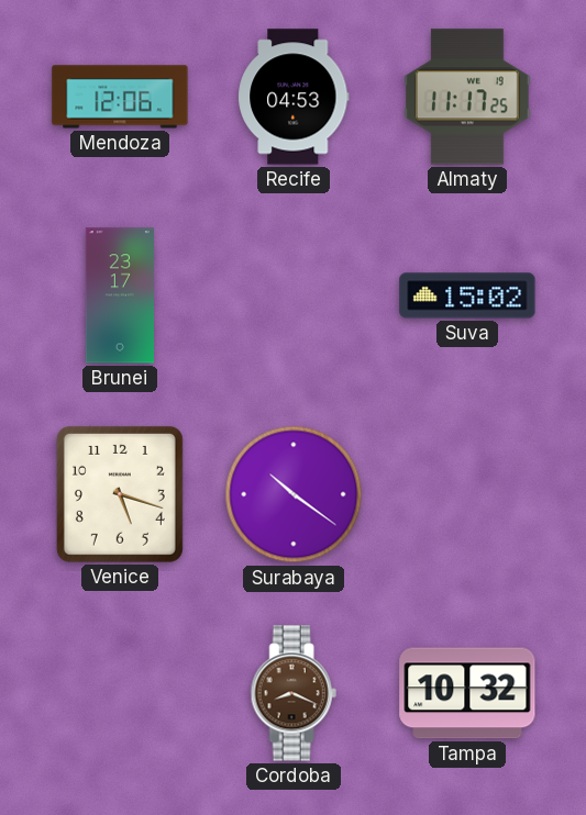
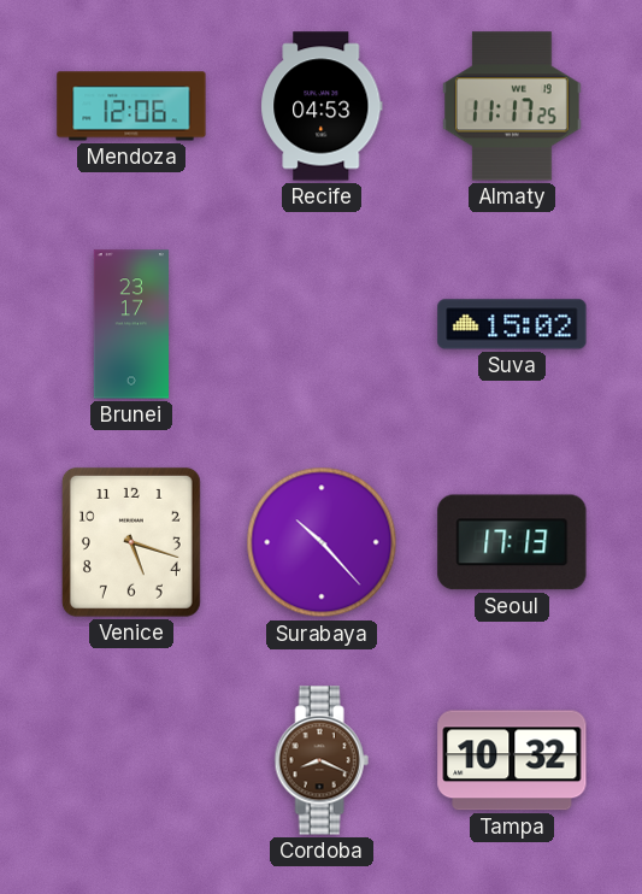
Surabaya: 10:21 -> 10:23 (322, 542)
Seoul: none -> 17:13 (512, 542)
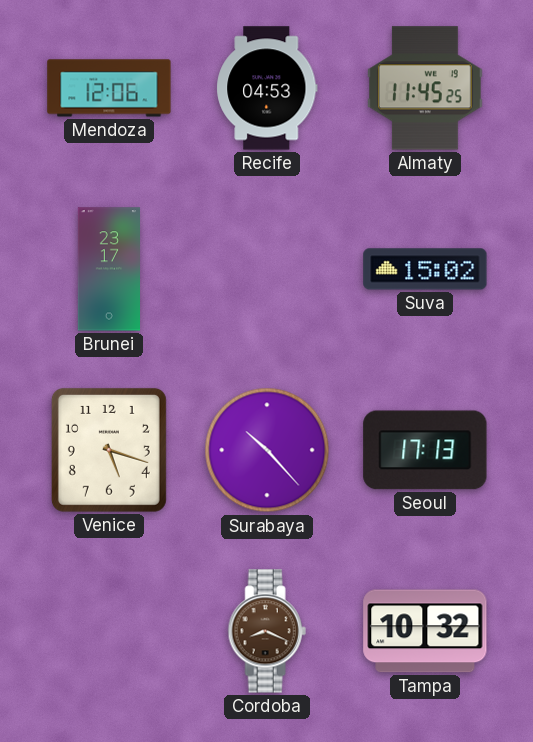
Almaty: 11:17 -> 11:45 (425, 88)
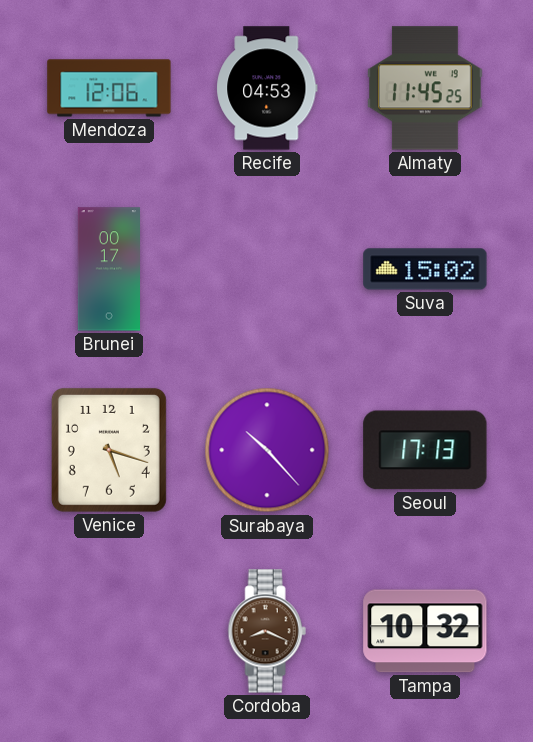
Brunei: 23:17 -> 00:17 (108, 269)
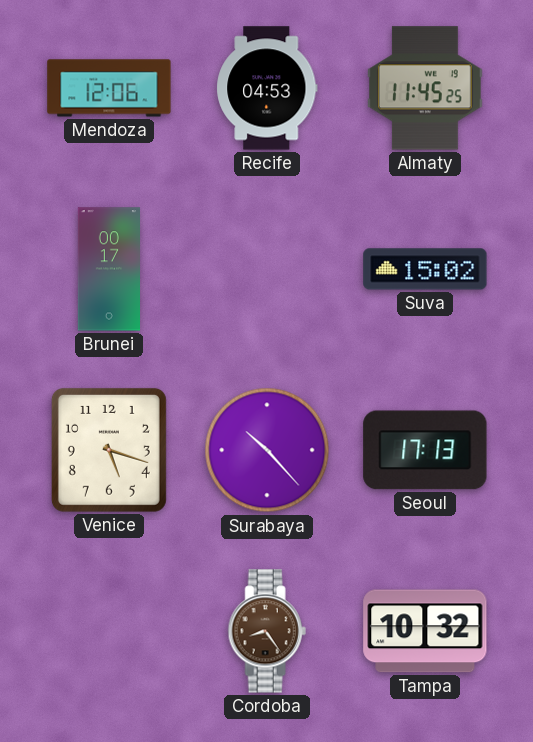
Cordoba: 8:19 -> 8:24 (267, 631)
